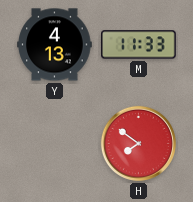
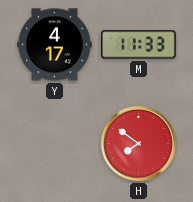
Y: 4:13 -> 4:17 (55, 45)
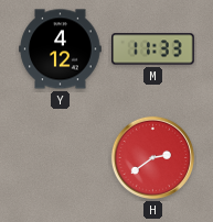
Y: 4:17 -> 4:12 (61, 49)
H: 7:51 -> 2:39 (152, 157)
